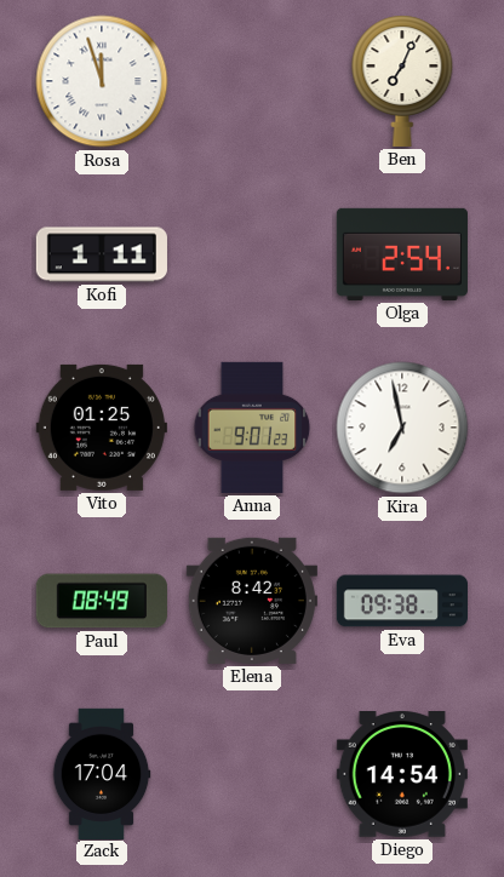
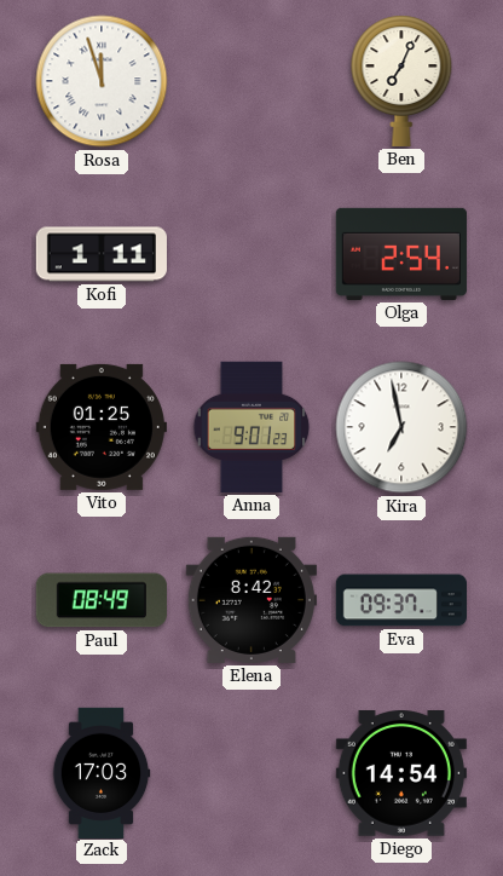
Eva: 09:38 -> 09:37 (400, 600)
Zack: 17:04 -> 17:03 (102, 772)
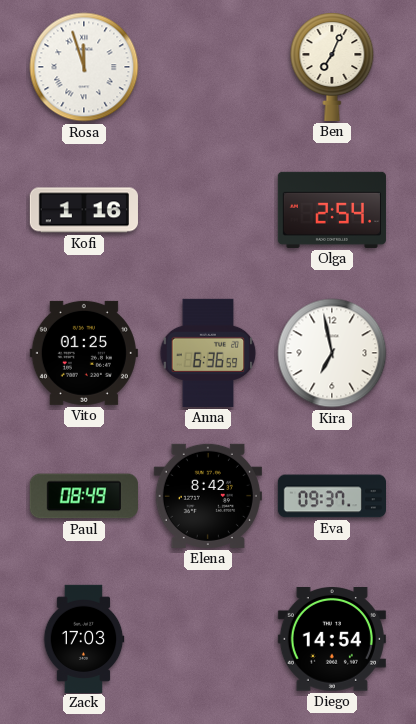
Kofi: 1:11 -> 1:16 (84, 210)
Anna: 9:01 -> 6:36 (208, 353)
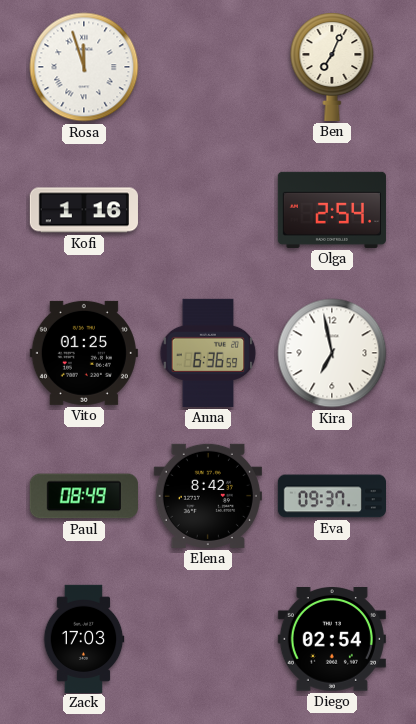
Diego: 14:54 -> 02:54 (332, 640)
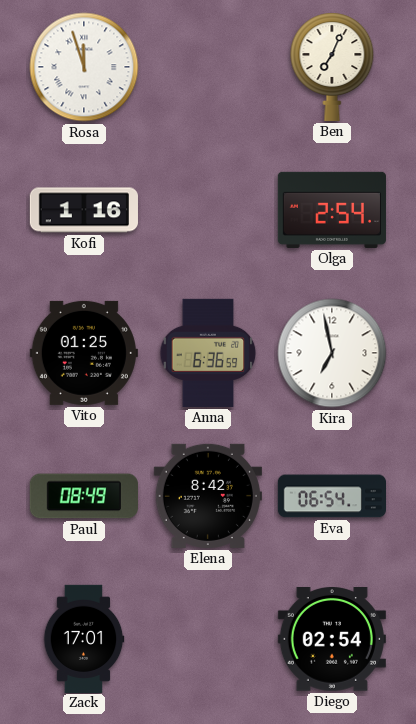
Eva: 09:37 -> 06:54 (331, 496)
Zack: 17:03 -> 17:01 (84, 638)
